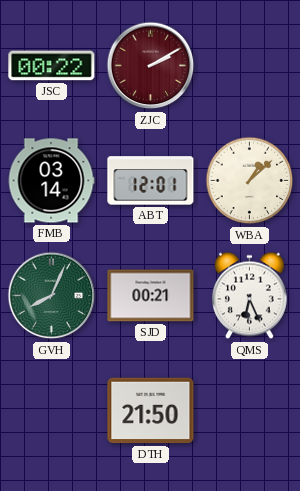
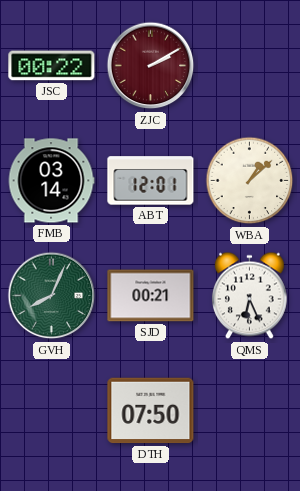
DTH: 21:50 -> 07:50 (151, 411)
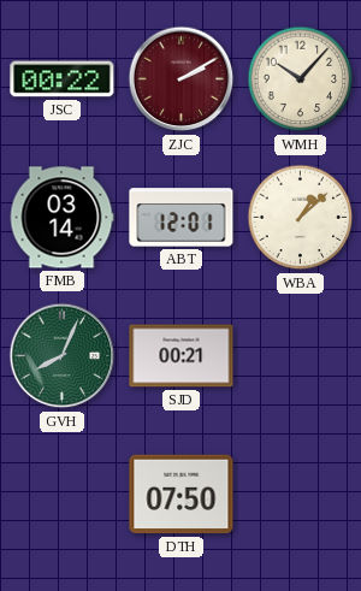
WMH: none -> 10:07 (301, 79)
QMS: 6:26 -> none (249, 296)
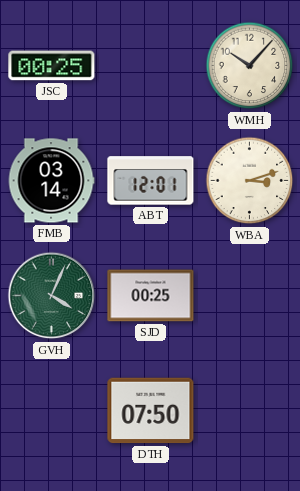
JSC: 00:22 -> 00:25 (52, 66)
ZJC: 2:10 -> none (182, 79)
WBA: 1:08 -> 3:12 (250, 181)
GVH: 8:04 -> 4:04 (52, 296)
SJD: 00:21 -> 00:25 (151, 296)
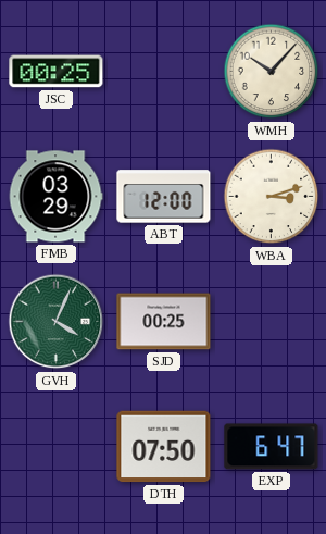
FMB: 03:14 -> 03:29 (55, 197)
ABT: 12:01 -> 12:00 (164, 197)
EXP: none -> 6:47 (272, 447)
